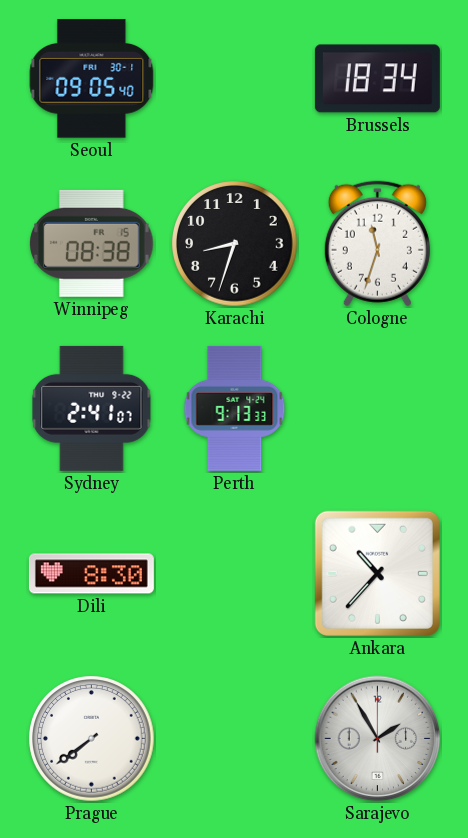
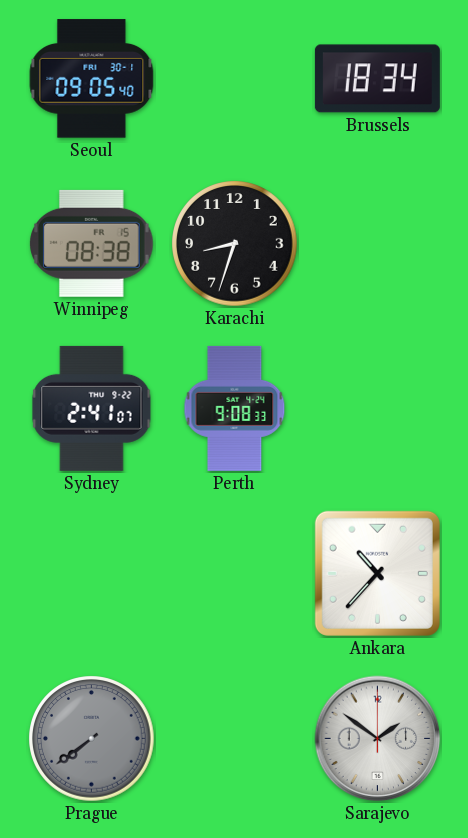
Cologne: 11:33 -> none (377, 244)
Perth: 9:13 -> 9:08 (235, 408)
Dili: 8:30 -> none (91, 574)
Prague dial: white -> grey (92, 739)
Sarajevo: 1:55 -> 1:51 (378, 739)
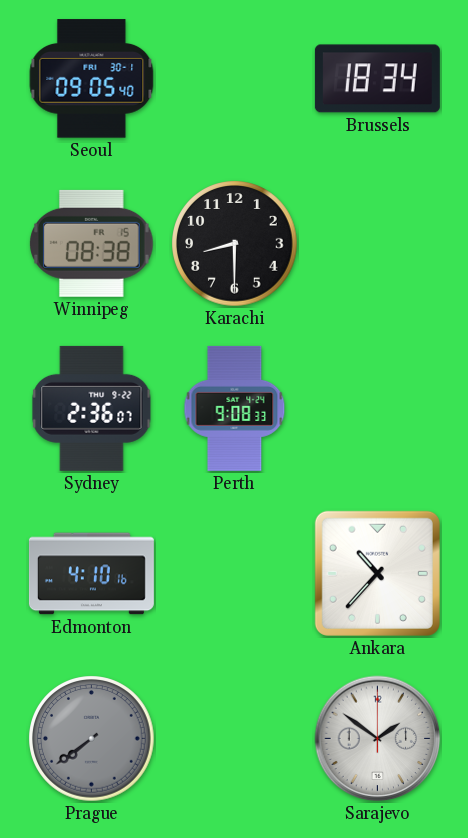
Karachi: 8:33 -> 8:30 (235, 244)
Sydney: 2:41 -> 2:36 (92, 408)
Edmonton: none -> 4:10 (91, 574)
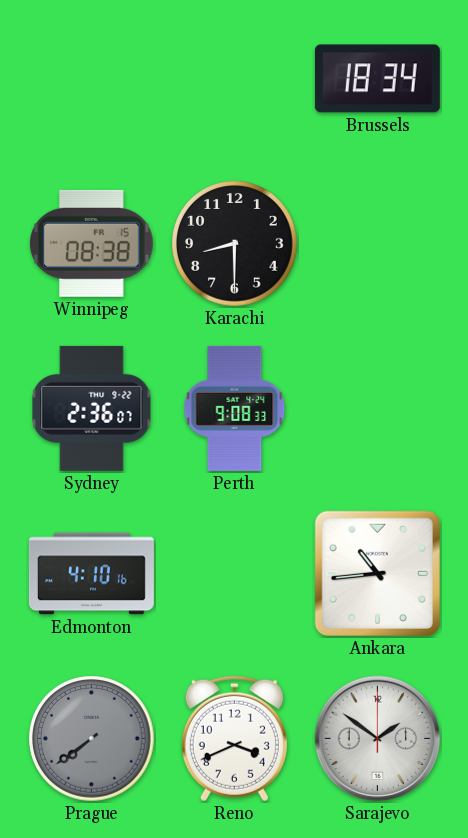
Seoul: 09:05 -> none (92, 79)
Ankara: 10:37 -> 10:44 (377, 573)
Reno: none -> 3:41 (234, 739)
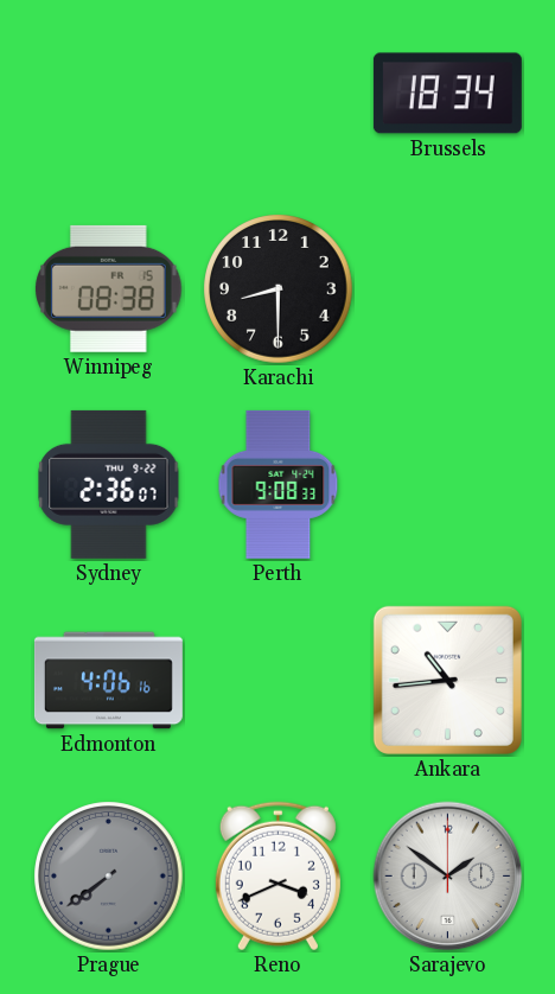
Edmonton: 4:10 -> 4:06 (108, 681)
